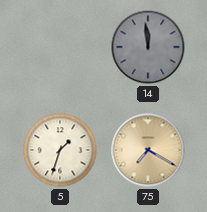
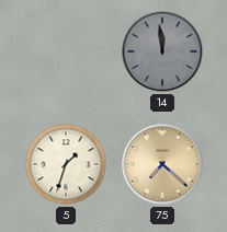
75: 7:20 -> 7:22 (162, 164)
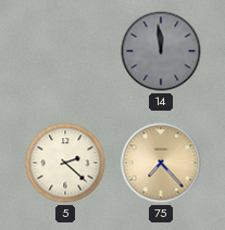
5: 1:33 -> 2:22 (65, 163)
75: 7:22 -> 7:23 (161, 163)
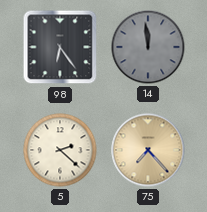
98: none -> 6:24 (60, 47)
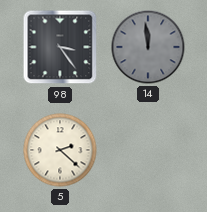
98: 6:24 -> 3:24 (60, 47)
75: 7:23 -> none (148, 150)
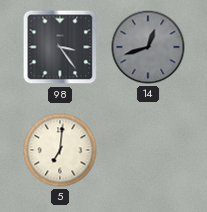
14: 11:59 -> 12:42 (148, 47)
5: 2:22 -> 7:01 (60, 150)
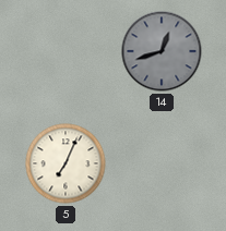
98: 3:24 -> none (60, 47)
5: 7:01 -> 7:04 (66, 163)
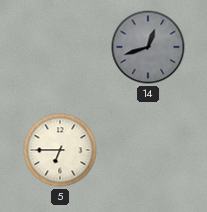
5: 7:04 -> 6:45 (60, 150)
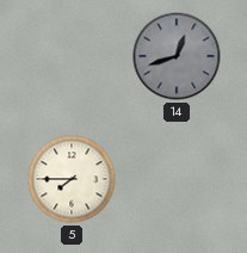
5: 6:45 -> 7:45 (72, 179)
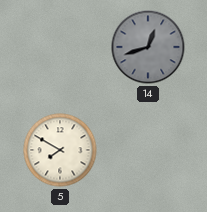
5: 7:45 -> 7:50 (60, 150)
